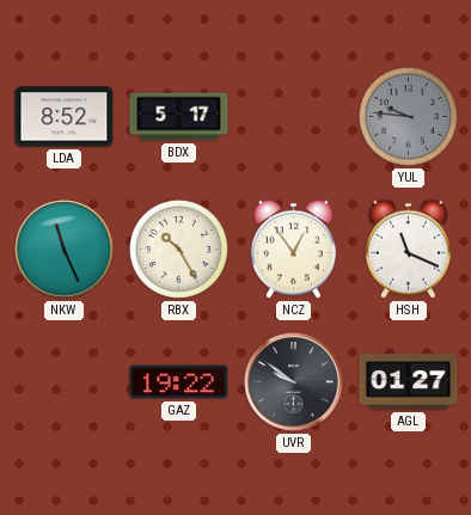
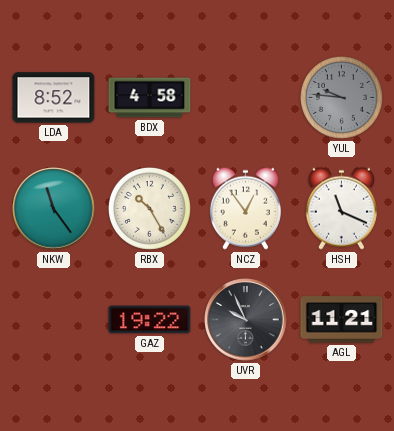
BDX: 5:17 -> 4:58 (150, 98)
NKW: 11:26 -> 11:24 (54, 209)
UVR: 9:51 -> 9:56 (246, 320)
AGL: 01:27 -> 11:21 (342, 320)
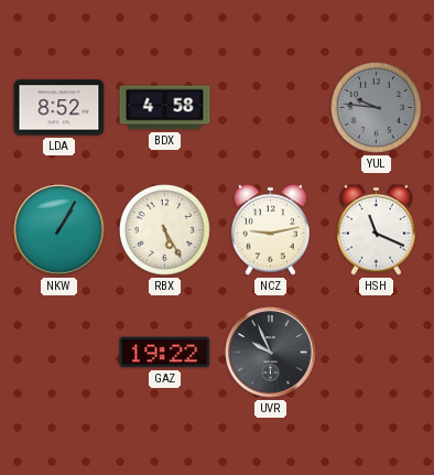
NKW: 11:24 -> 1:05 (59, 230)
RBX: 10:25 -> 5:25 (165, 230)
NCZ: 12:54 -> 9:13 (270, 229)
AGL: 11:21 -> none (342, 320)
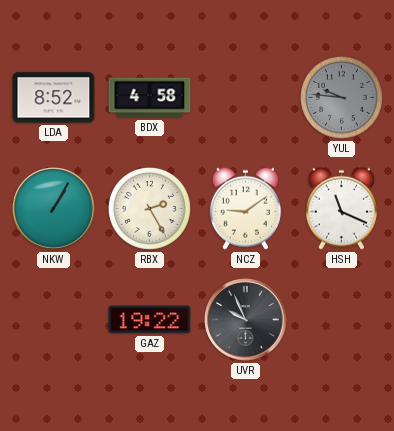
RBX: 5:25 -> 2:25 (150, 209)
NCZ: 9:13 -> 9:09 (245, 208)
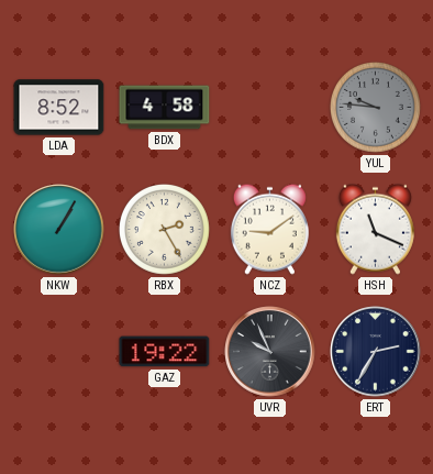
ERT: none -> 2:35 (376, 352)
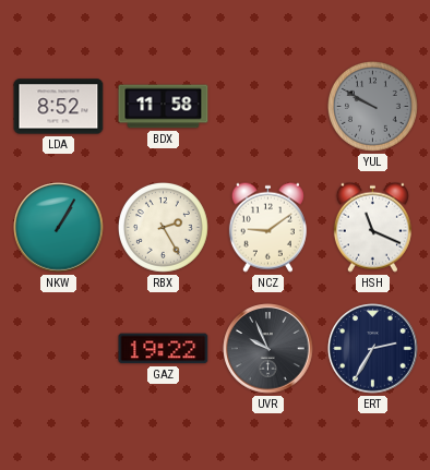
BDX: 4:58 -> 11:58 (164, 107)
YUL: 9:46 -> 9:50 (373, 107)
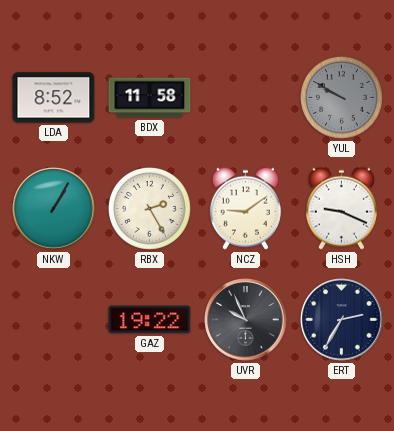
HSH: 11:19 -> 9:19 (341, 208)
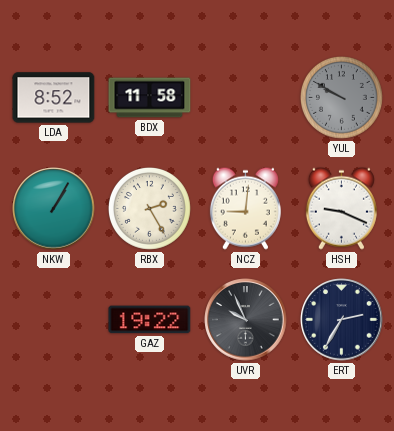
NCZ: 9:09 -> 9:01 (245, 208)
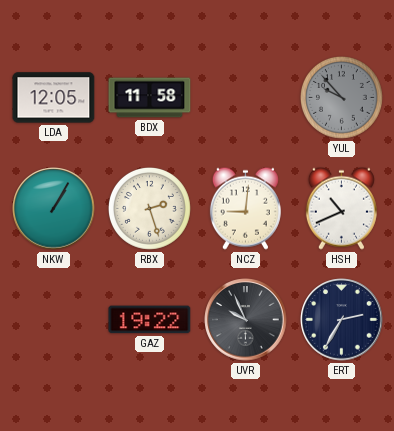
LDA: 8:52 -> 12:05 (54, 98)
YUL: 9:50 -> 9:53 (342, 98)
RBX: 2:25 -> 2:27 (150, 209)
HSH: 9:19 -> 10:41 (341, 208)
